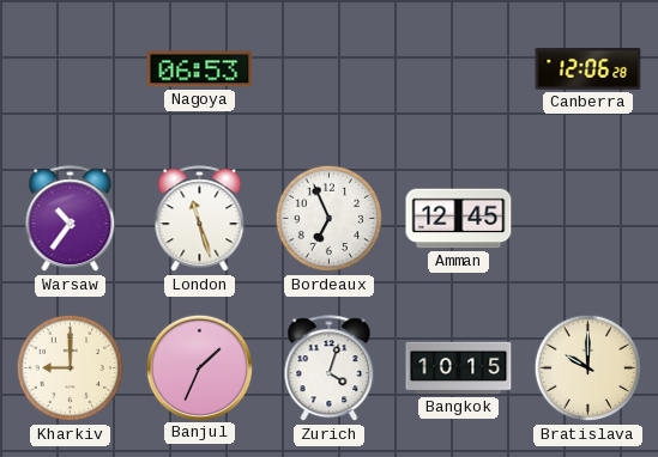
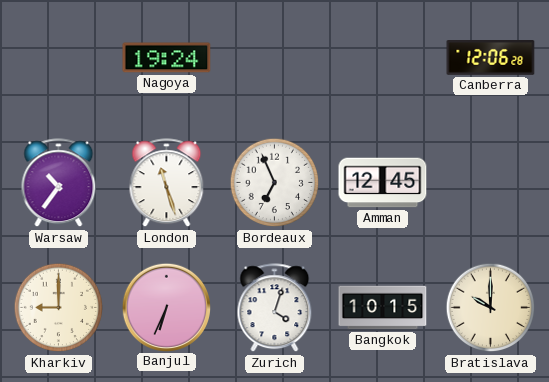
Nagoya: 06:53 -> 19:24 (167, 58)
Banjul: 1:34 -> 6:34 (166, 307)
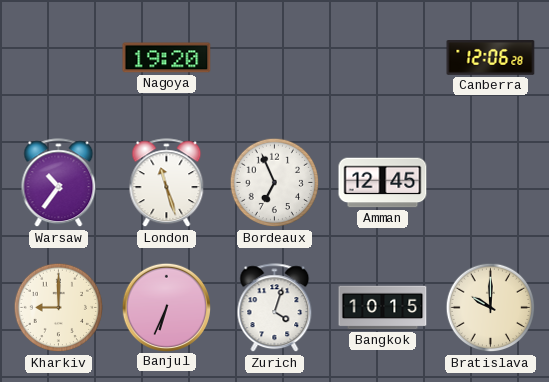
Nagoya: 19:24 -> 19:20 (167, 58)
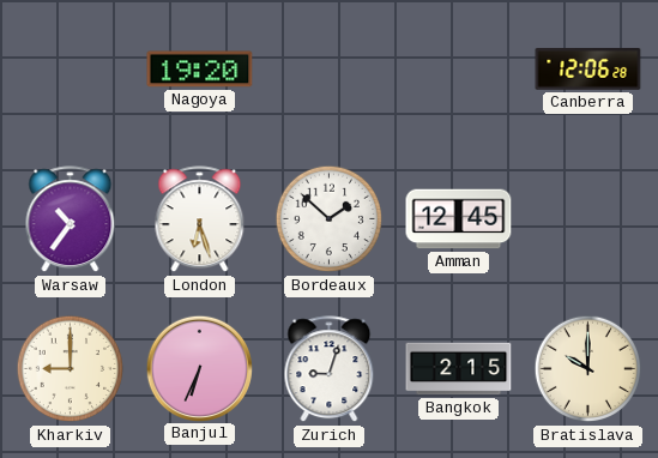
London: 11:27 -> 6:27 (200, 219)
Bordeaux: 6:56 -> 1:52 (330, 219)
Zurich: 4:03 -> 9:03 (330, 369)
Bangkok: 10:15 -> 2:15 (459, 369)
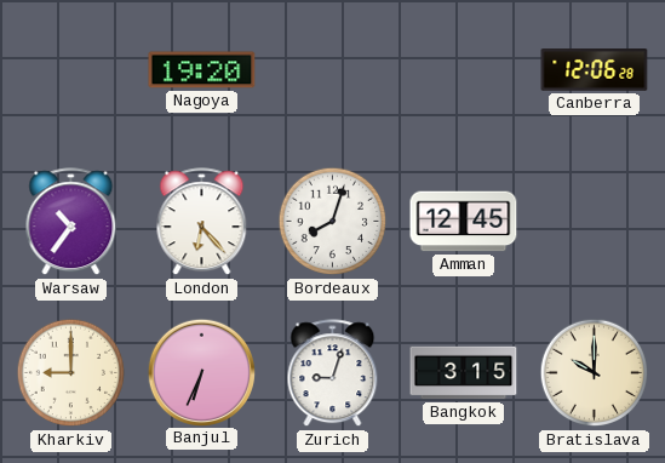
London: 6:27 -> 6:23 (202, 222)
Bordeaux: 1:52 -> 8:03 (333, 222)
Bangkok: 2:15 -> 3:15 (464, 373)
